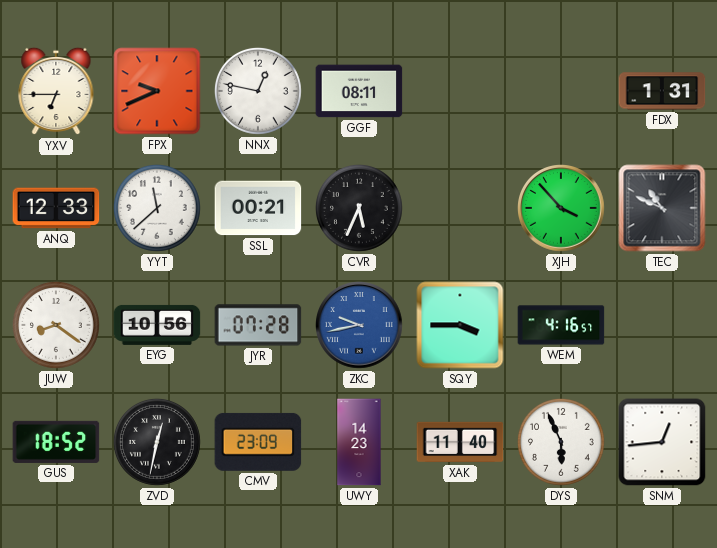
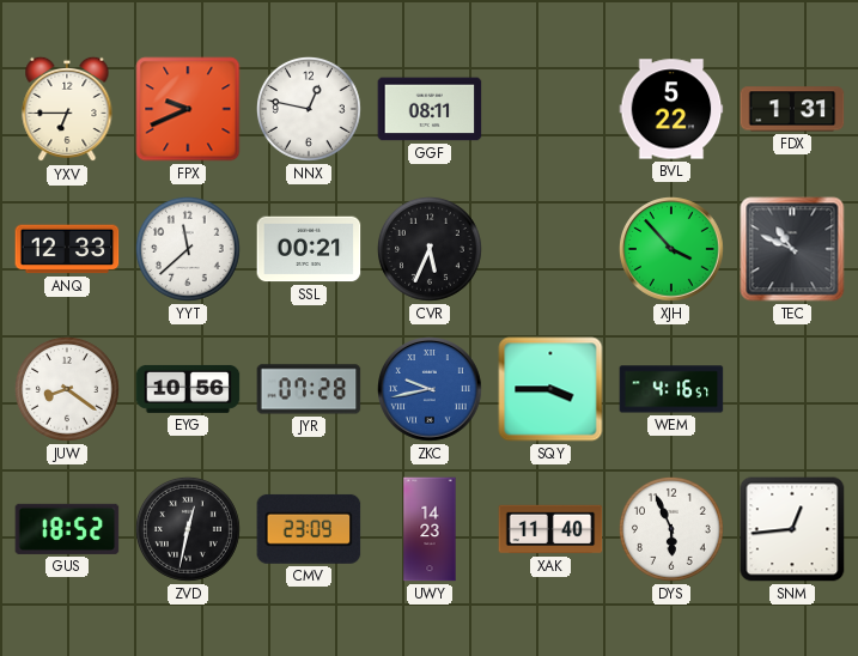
BVL: none -> 5:22 (671, 109)
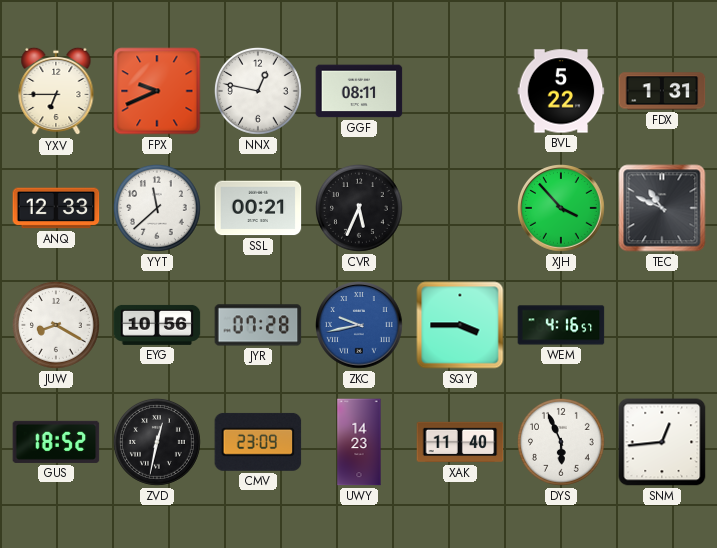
JUW: 8:21 -> 8:20 (56, 325)
